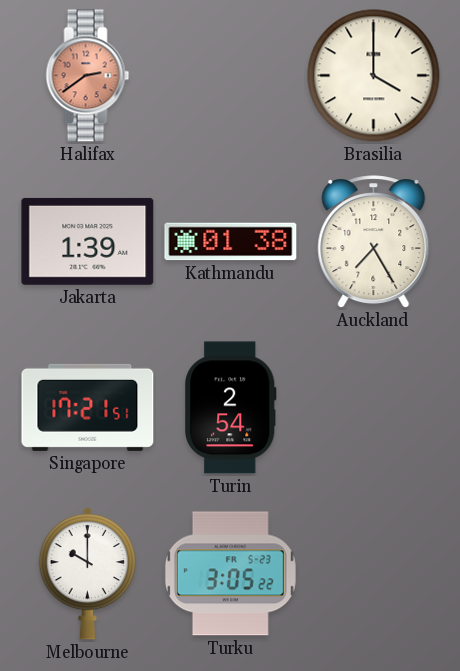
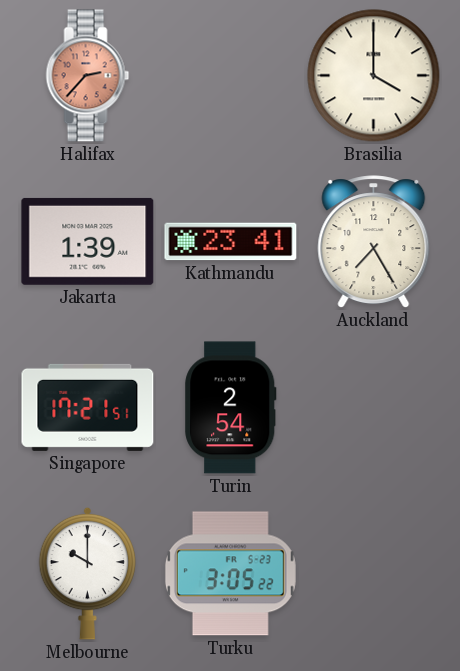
Halifax: 2:39 -> 2:37 (88, 76)
Kathmandu: 01:38 -> 23:41 (231, 242)
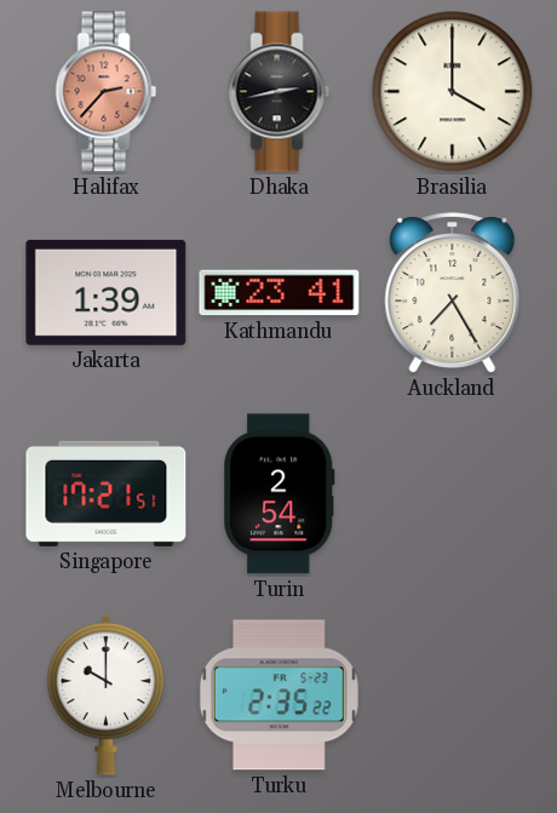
Dhaka: none -> 2:43 (280, 92)
Turku: 3:05 -> 2:35 (278, 695)
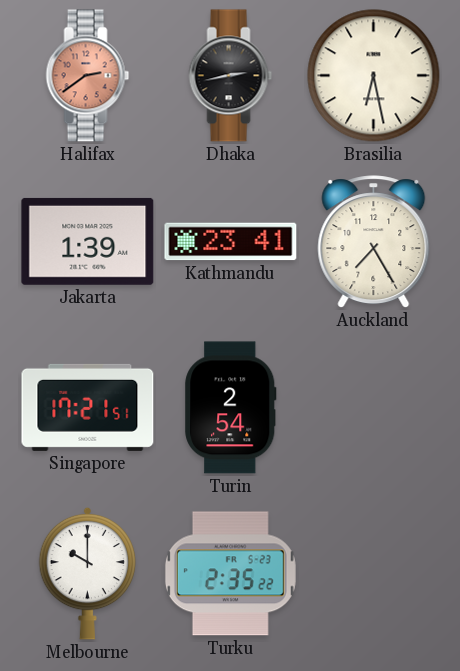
Halifax: 2:37 -> 2:39 (88, 76)
Brasilia: 4:00 -> 6:28 (374, 76)
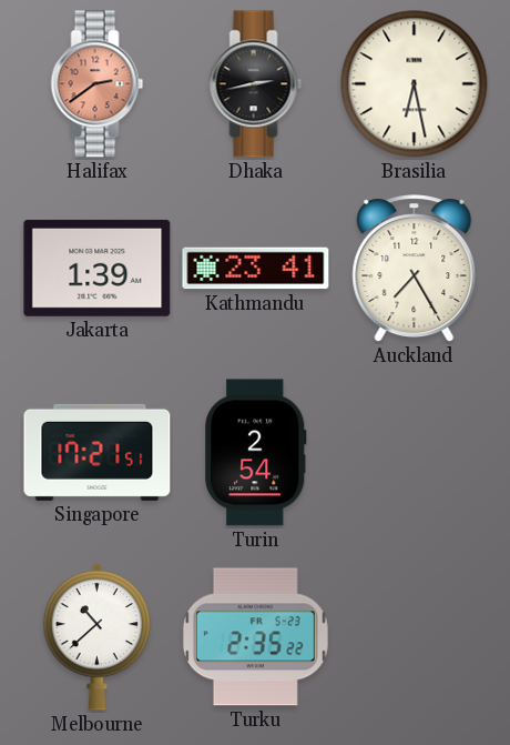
Melbourne: 10:00 -> 10:38 (98, 636)
